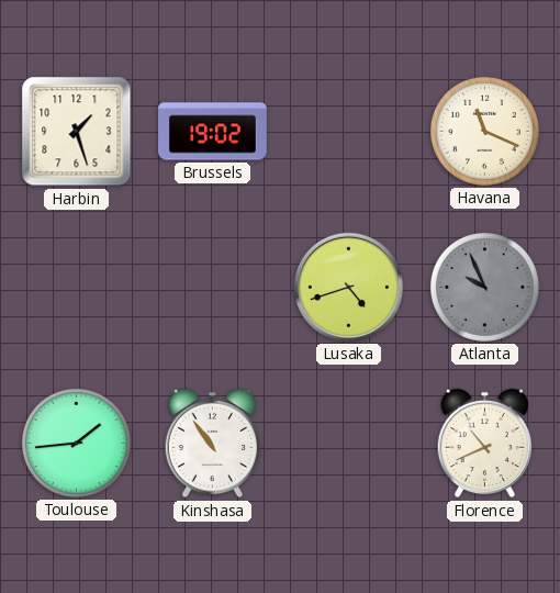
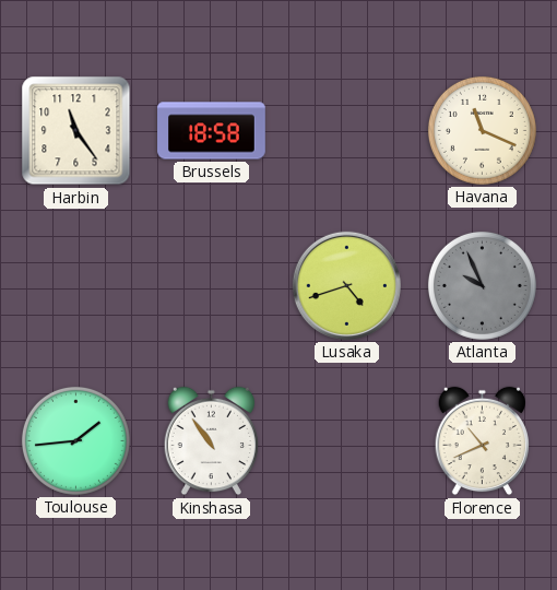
Harbin: 1:27 -> 11:24 (76, 131)
Brussels: 19:02 -> 18:58 (212, 131)
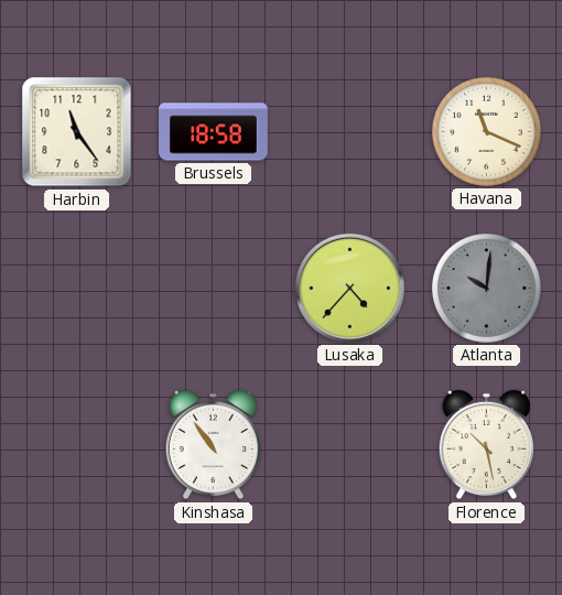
Lusaka: 4:42 -> 4:37 (349, 288)
Atlanta: 9:56 -> 10:01 (486, 288)
Toulouse: 1:44 -> none (75, 440)
Florence: 10:41 -> 10:28 (486, 445)
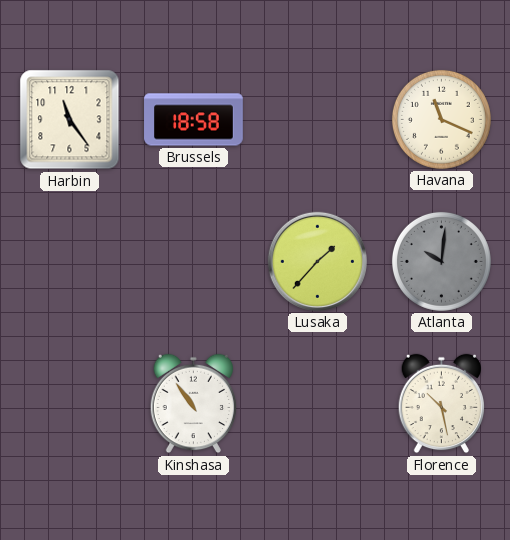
Lusaka: 4:37 -> 1:37 (317, 261)
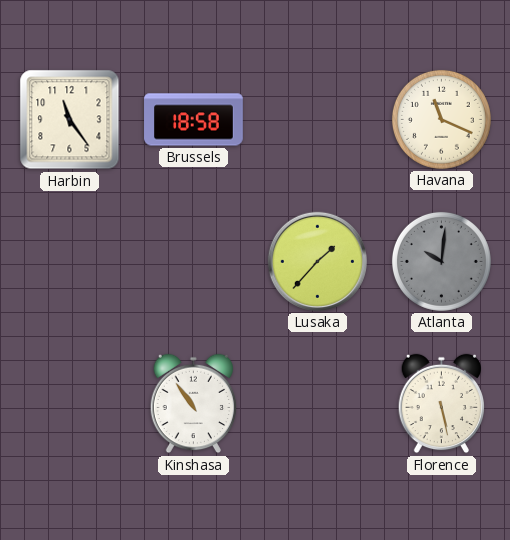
Florence: 10:28 -> 5:28 (441, 404)
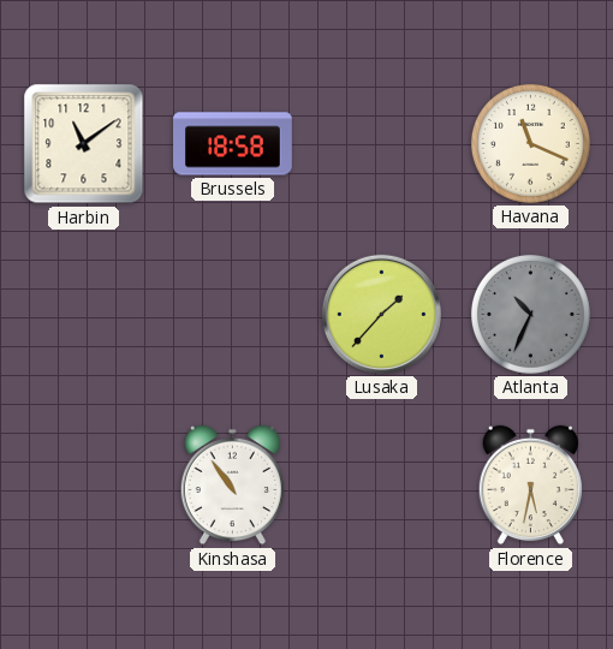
Harbin: 11:24 -> 11:09 (84, 144)
Atlanta: 10:01 -> 10:34 (530, 314)
Florence: 5:28 -> 5:32 (530, 486)
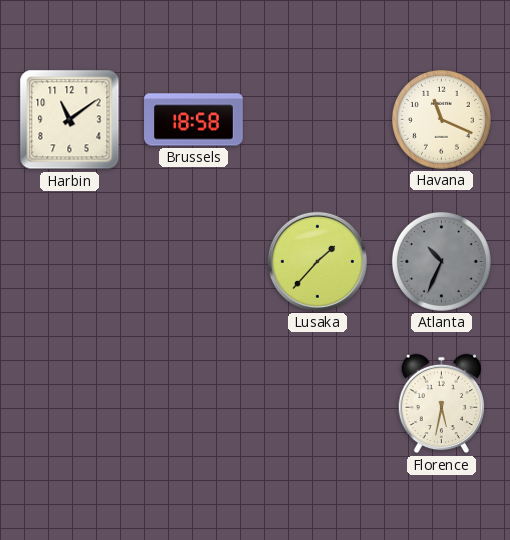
Kinshasa: 10:54 -> none (232, 486)
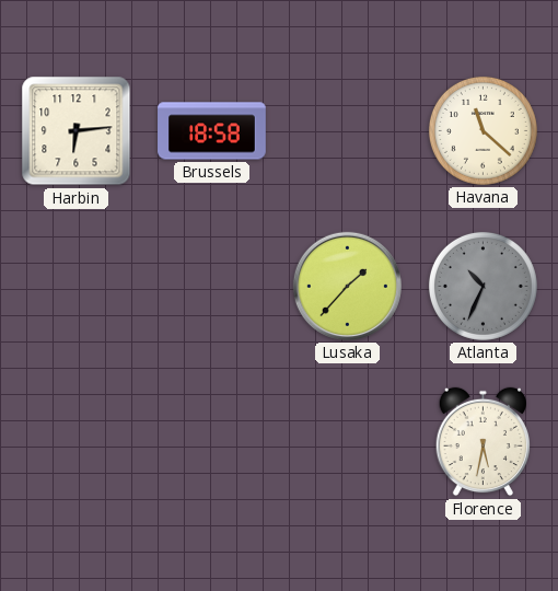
Harbin: 11:09 -> 6:14 (77, 131)
Havana: 11:19 -> 11:22 (483, 130)
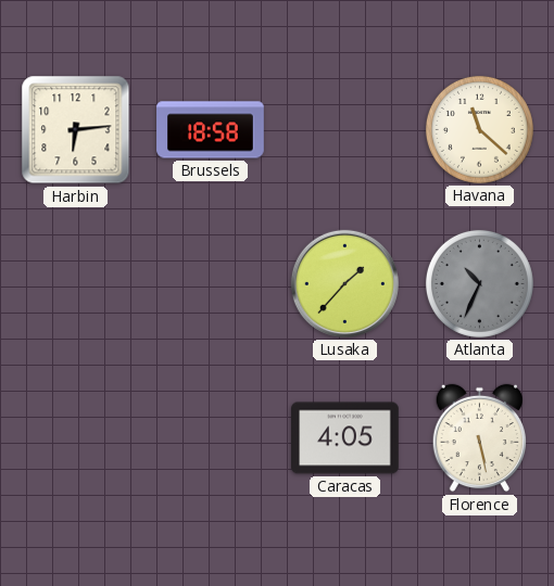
Caracas: none -> 4:05 (345, 438)
Florence: 5:32 -> 5:28 (479, 438)
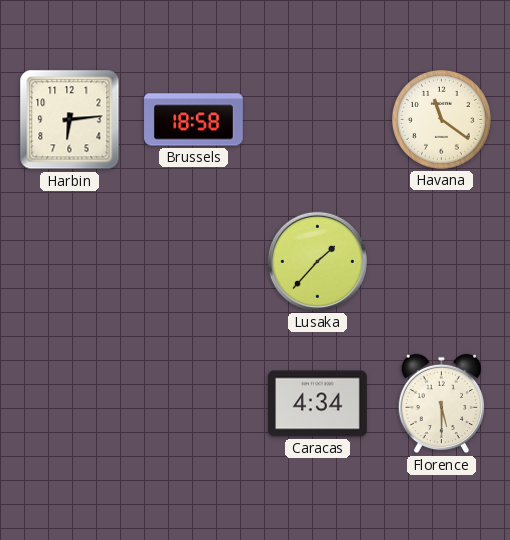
Havana: 11:22 -> 11:21 (441, 119)
Atlanta: 10:34 -> none (479, 283)
Caracas: 4:05 -> 4:34 (318, 404)
Florence: 5:28 -> 5:30 (441, 404)
